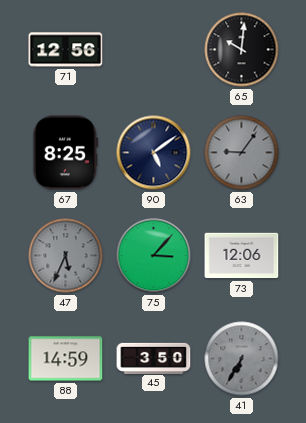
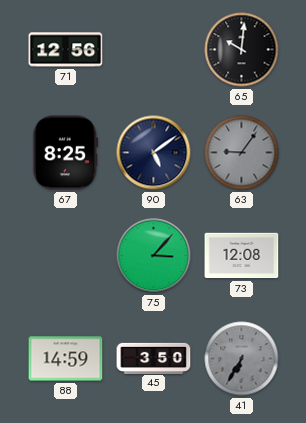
47: 5:34 -> none (66, 256)
73: 12:06 -> 12:08 (242, 256)
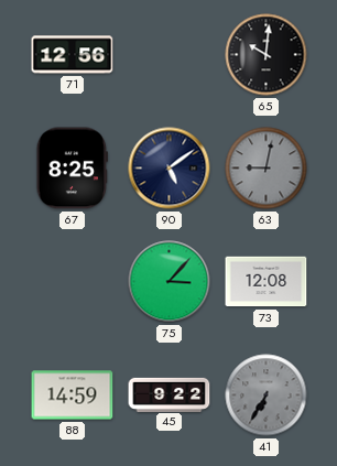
63: 9:06 -> 9:02 (267, 169)
45: 3:50 -> 9:22 (170, 394)
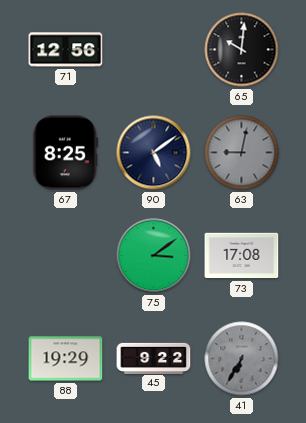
75: 3:07 -> 3:09 (154, 256)
73: 12:08 -> 17:08 (242, 256)
88: 14:59 -> 19:29 (66, 359)
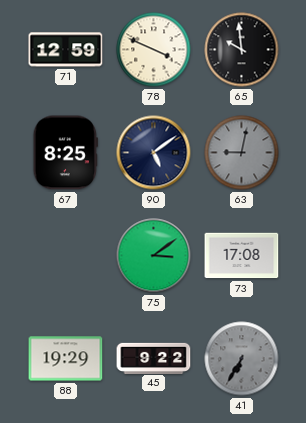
71: 12:56 -> 12:59 (66, 50)
78: none -> 3:49 (154, 50)
65: 10:01 -> 9:59 (242, 50)
